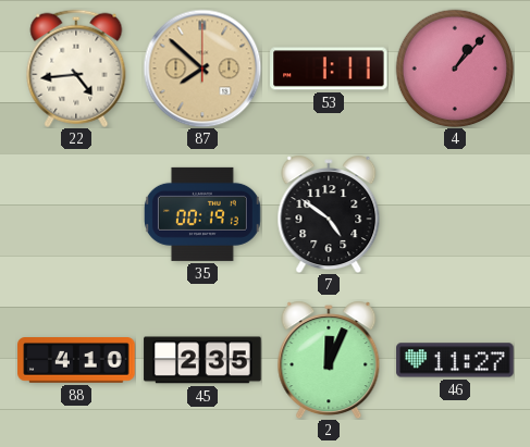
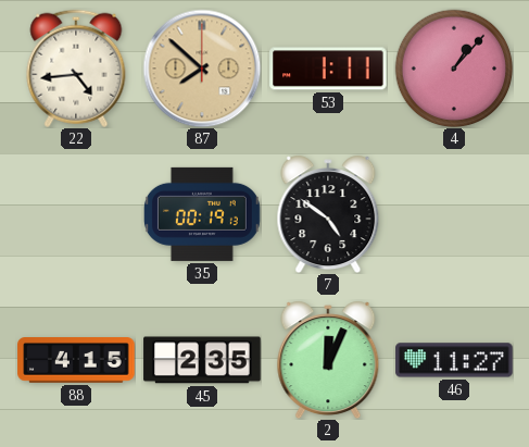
88: 4:10 -> 4:15 (76, 361)
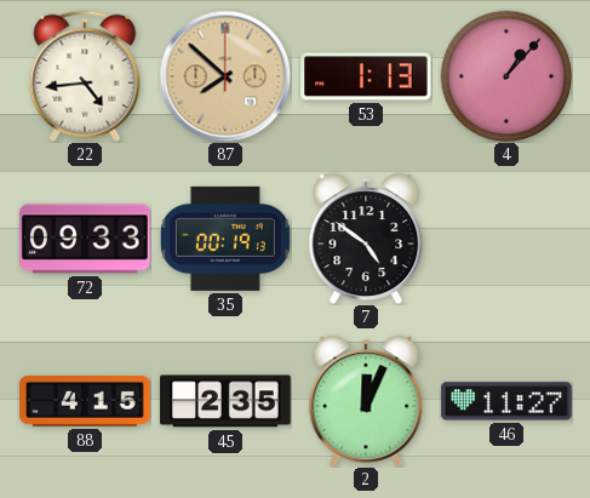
53: 1:11 -> 1:13 (366, 76)
72: none -> 09:33 (85, 239)
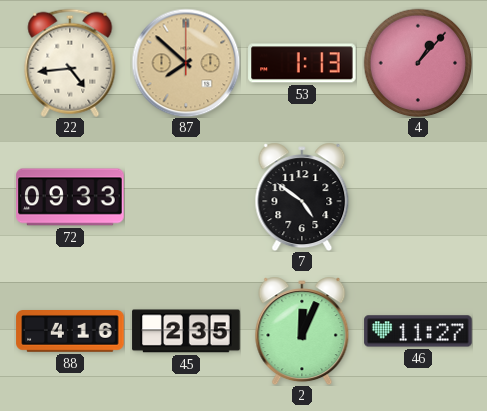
35: 00:19 -> none (225, 239)
88: 4:15 -> 4:16 (70, 332)
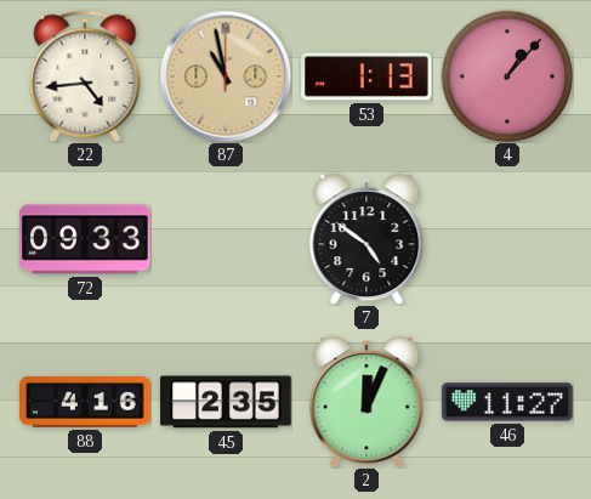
87: 7:52 -> 10:58 (226, 76)
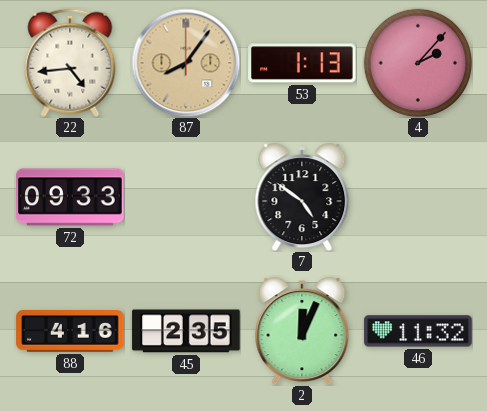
87: 10:58 -> 8:06 (186, 63)
4: 1:07 -> 2:07 (418, 63)
46: 11:27 -> 11:32 (418, 331)
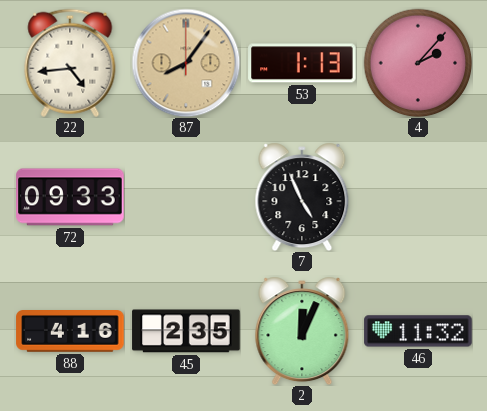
7: 4:51 -> 4:56 (302, 197)
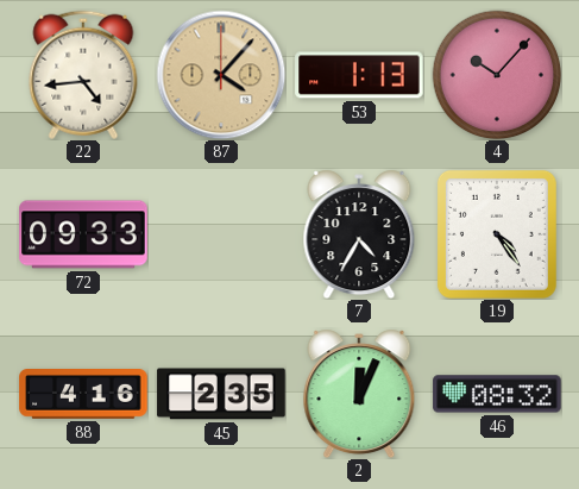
87: 8:06 -> 4:07 (221, 75)
4: 2:07 -> 10:07 (497, 75)
7: 4:56 -> 4:35 (359, 234)
19: none -> 4:24 (497, 234)
46: 11:32 -> 08:32 (497, 394)
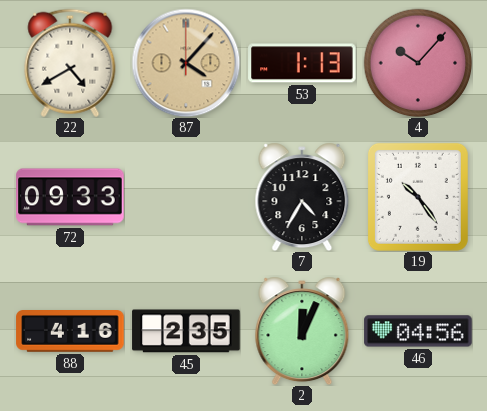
22: 4:44 -> 4:40 (70, 63)
19: 4:24 -> 10:24 (418, 197)
46: 08:32 -> 04:56 (418, 331)
